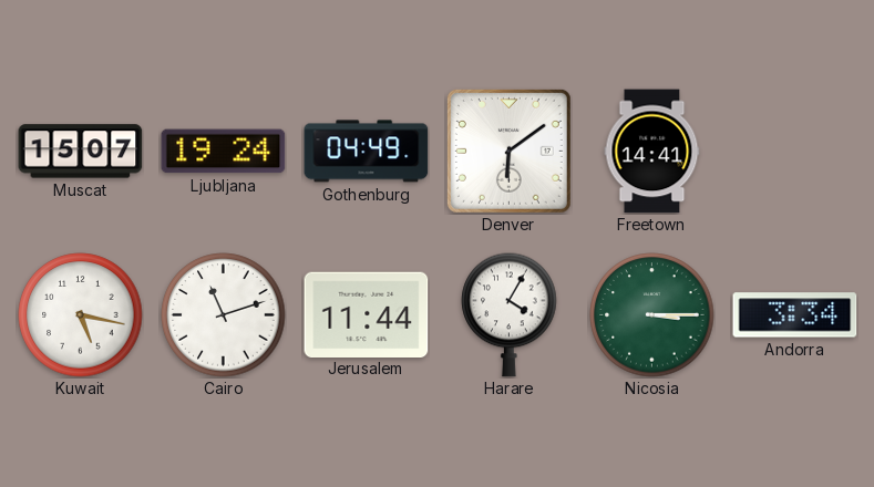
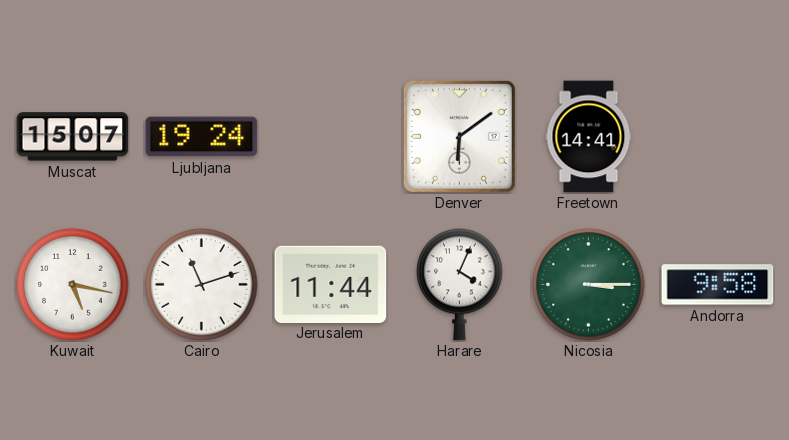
Gothenburg: 04:49 -> none (367, 152)
Harare: 4:05 -> 4:04 (460, 284)
Andorra: 3:34 -> 9:58 (718, 285)
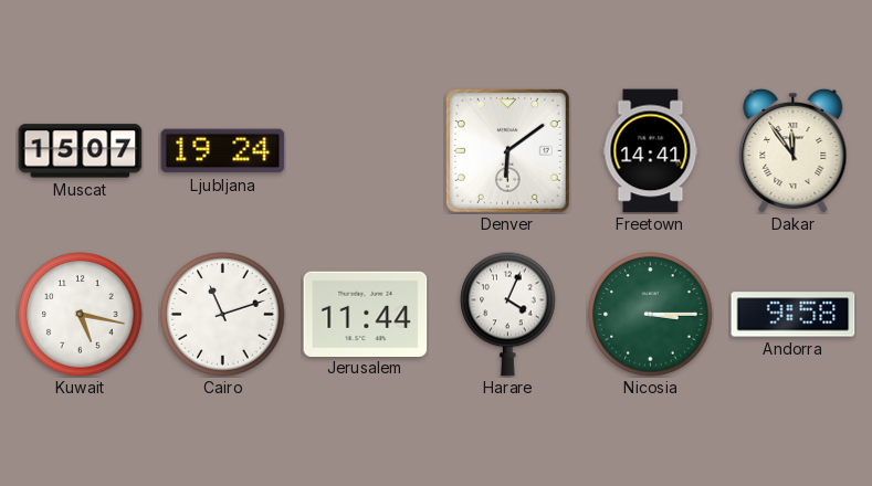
Dakar: none -> 11:54 (794, 150)
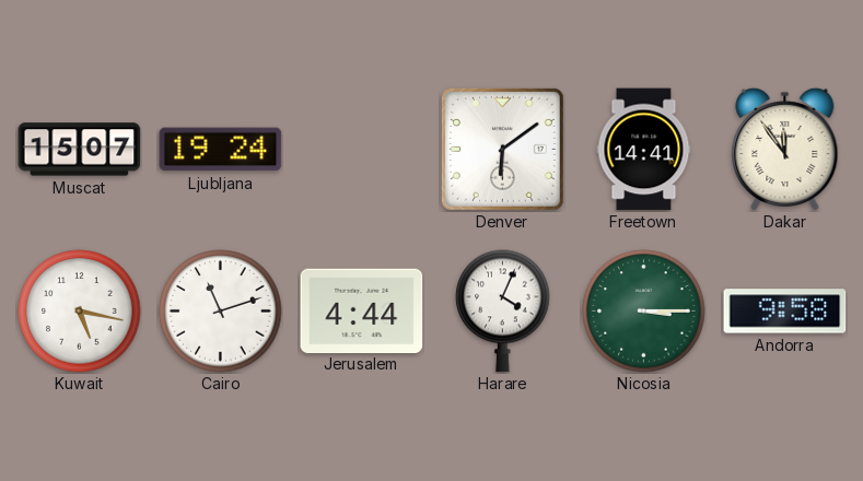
Jerusalem: 11:44 -> 4:44 (362, 310)
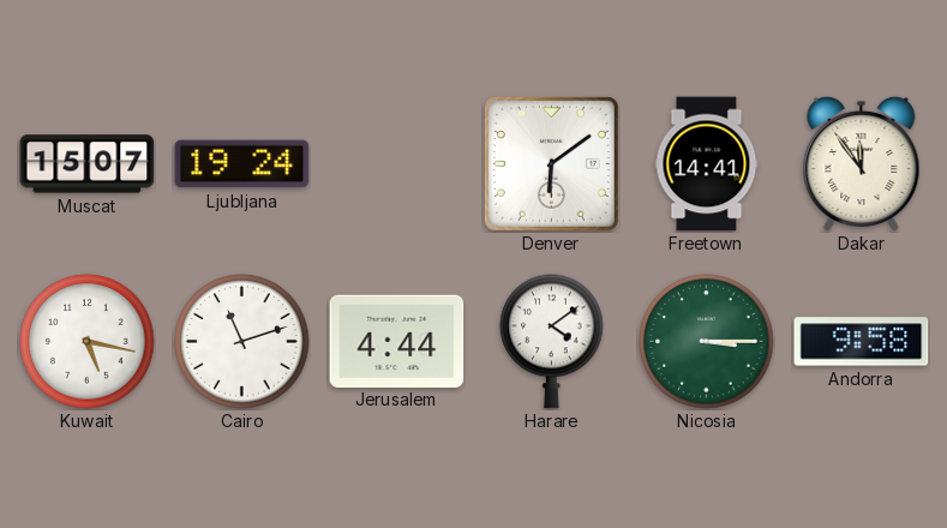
Harare: 4:04 -> 4:09 (552, 341)
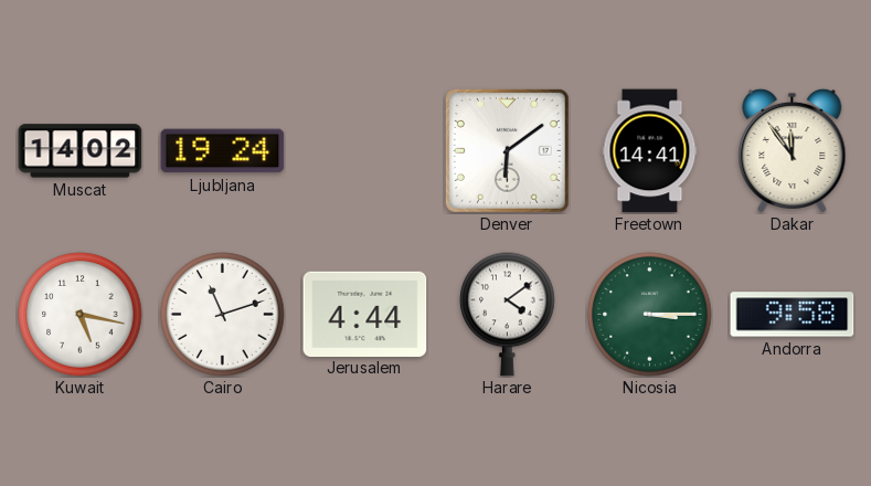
Muscat: 15:07 -> 14:02 (81, 151)
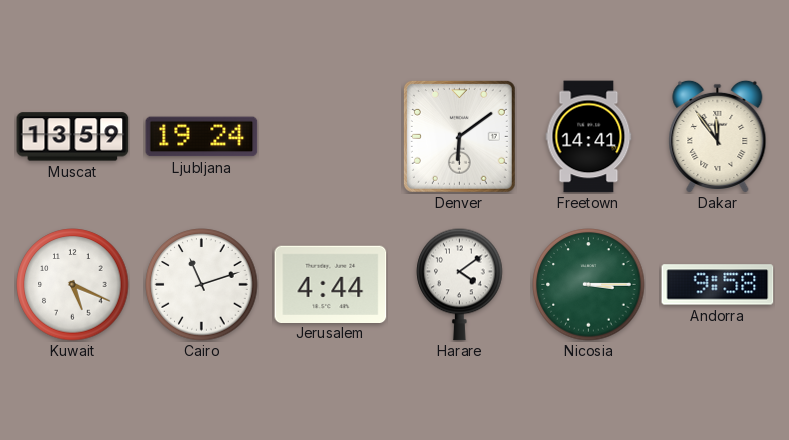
Muscat: 14:02 -> 13:59 (73, 137)
Kuwait: 5:17 -> 5:19 (73, 285)
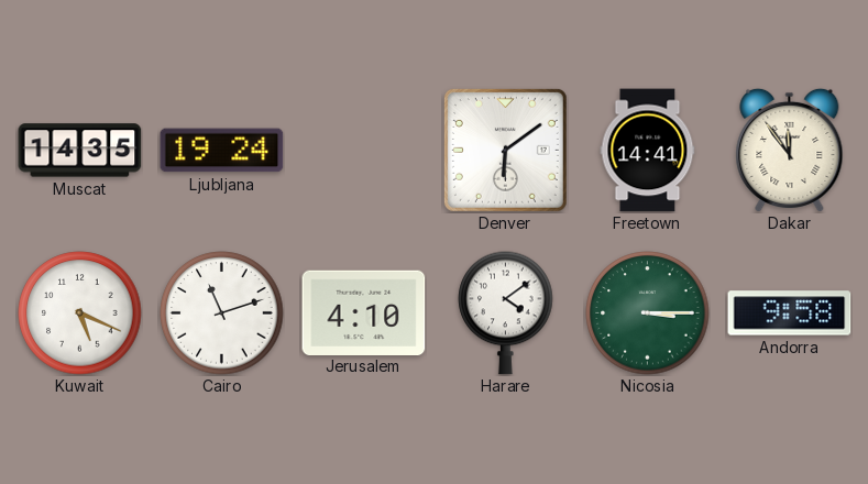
Muscat: 13:59 -> 14:35 (80, 151)
Jerusalem: 4:44 -> 4:10 (364, 312)
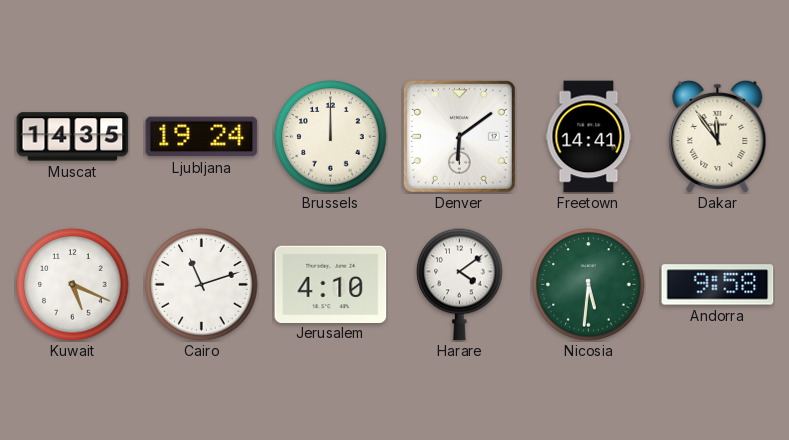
Brussels: none -> 12:00 (331, 137)
Nicosia: 3:15 -> 5:31 (589, 285)
